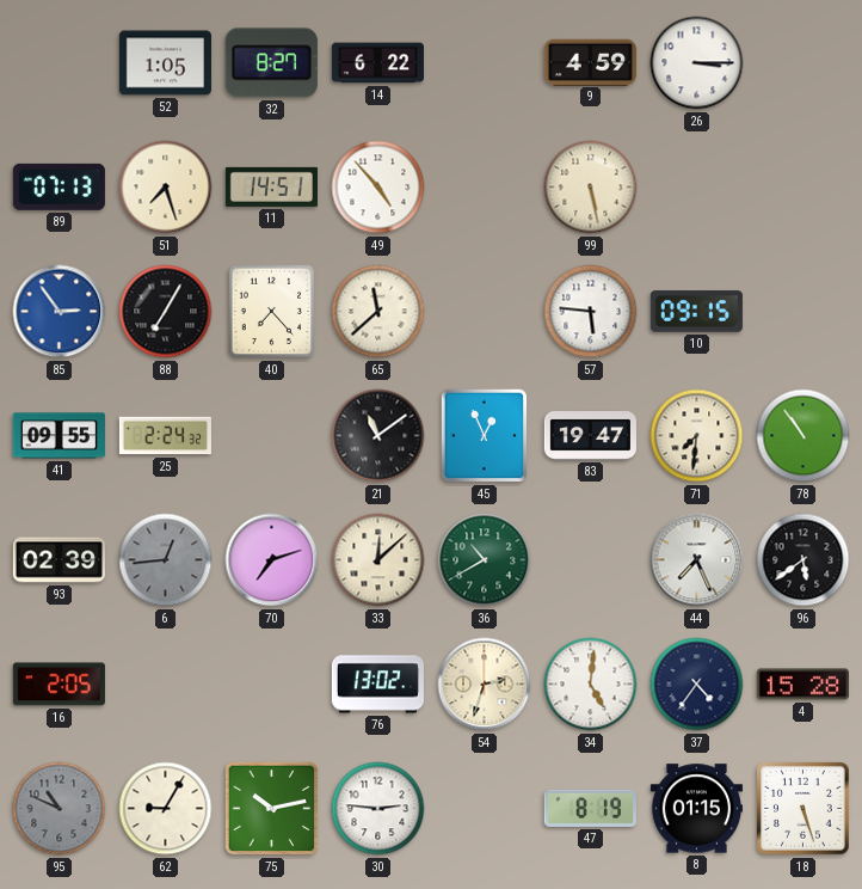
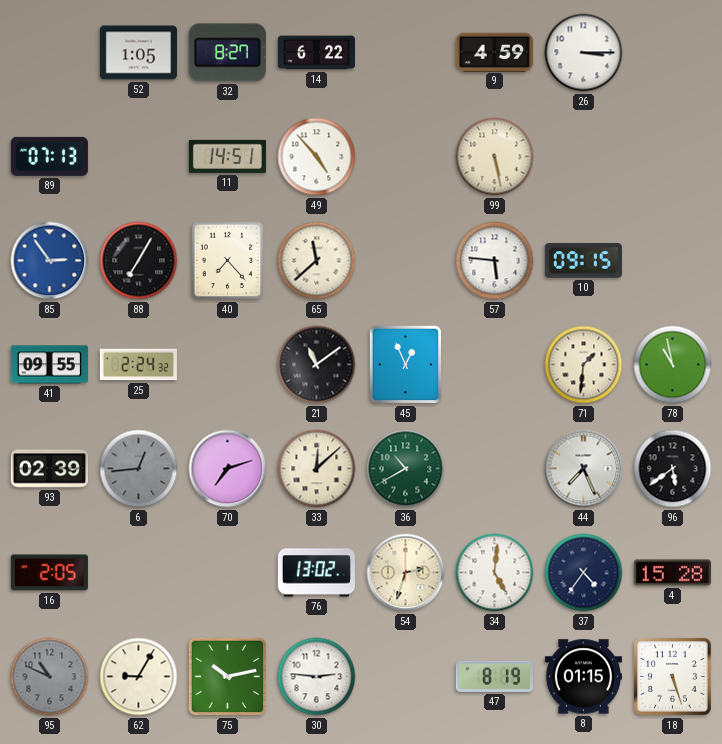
51: 7:27 -> none (166, 188)
83: 19:47 -> none (590, 436)
71: 7:31 -> 1:31 (584, 365)
78: 10:54 -> 10:58 (673, 365)
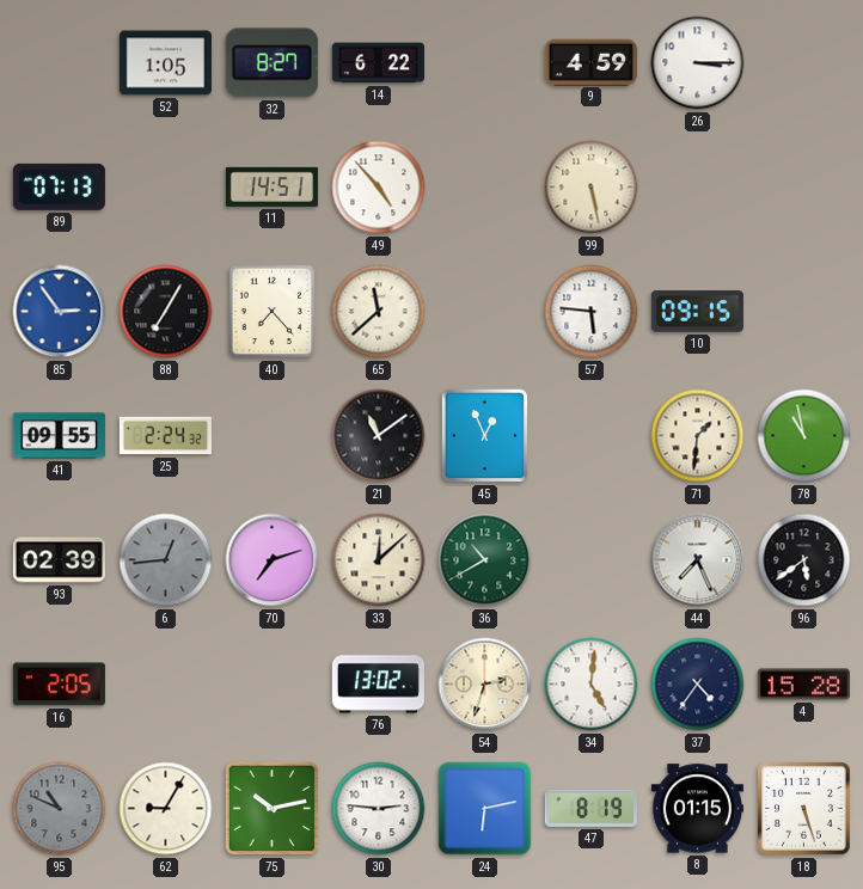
24: none -> 6:13 (485, 809)
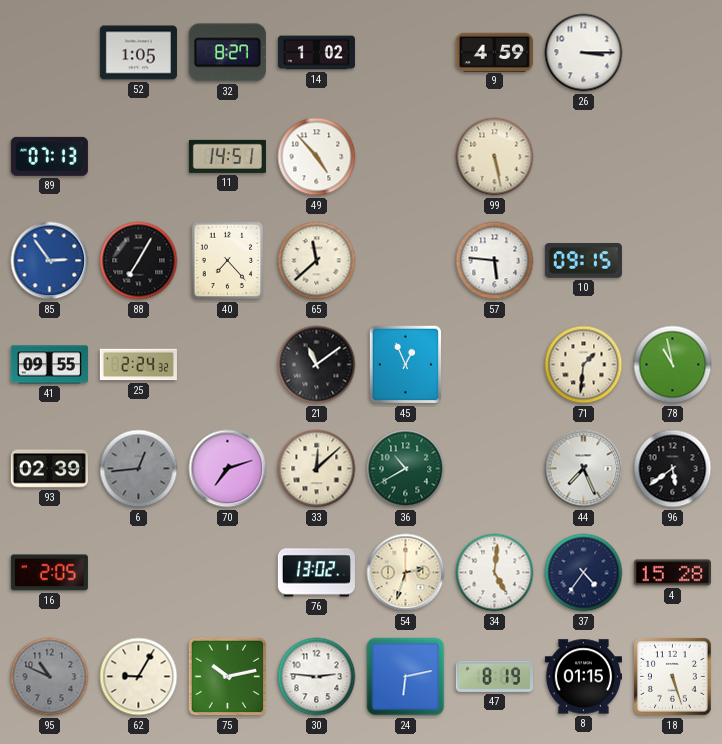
14: 6:22 -> 1:02 (316, 53)
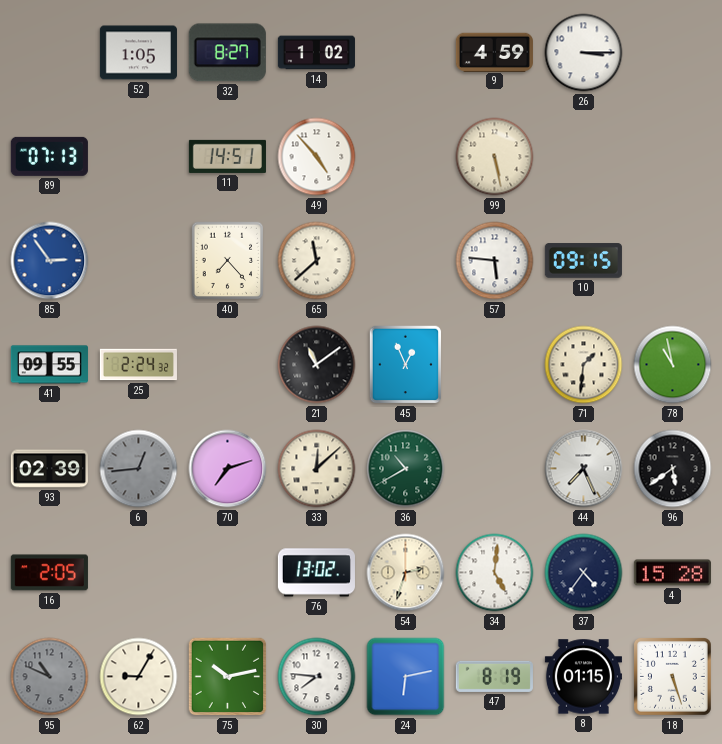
88: 7:05 -> none (139, 261)
30: 2:46 -> 7:46 (317, 677)
